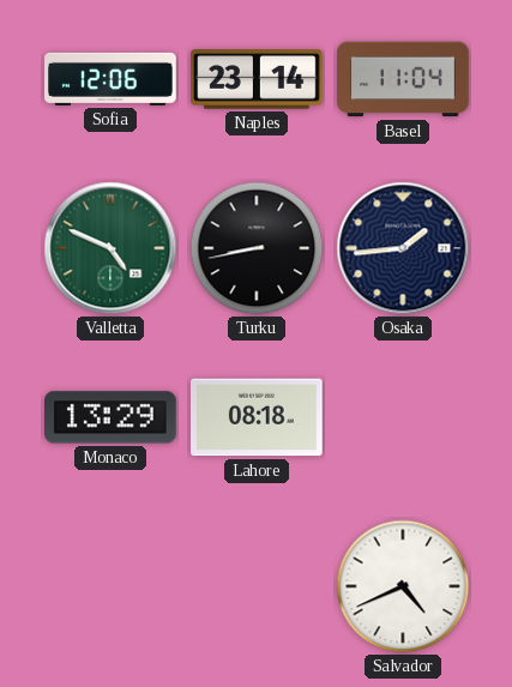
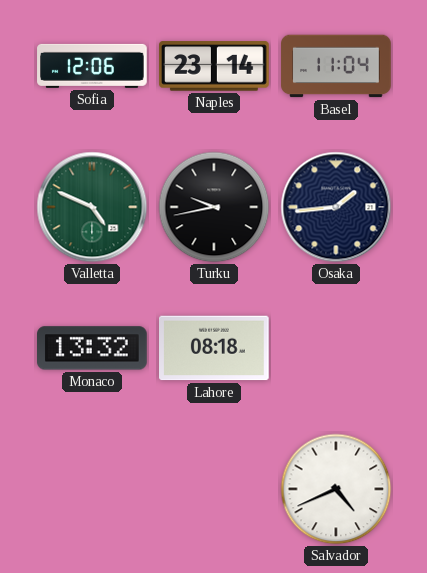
Turku: 8:43 -> 9:43 (214, 207)
Monaco: 13:29 -> 13:32 (93, 348)
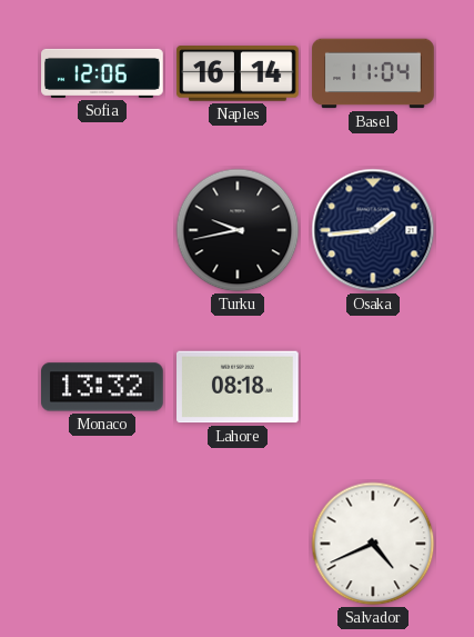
Naples: 23:14 -> 16:14 (238, 73)
Valletta: 4:49 -> none (92, 207)
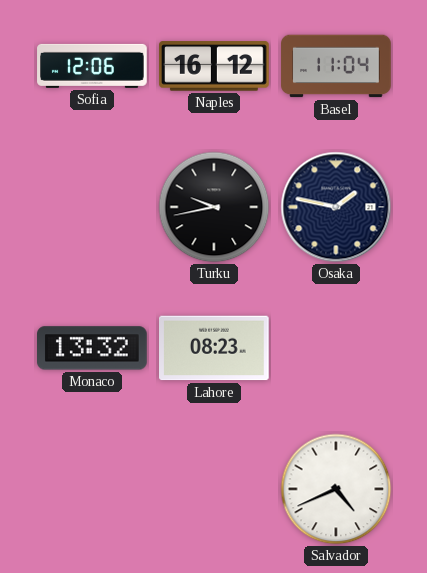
Naples: 16:14 -> 16:12 (214, 66)
Osaka: 1:44 -> 1:47 (336, 207)
Lahore: 08:18 -> 08:23 (215, 348)
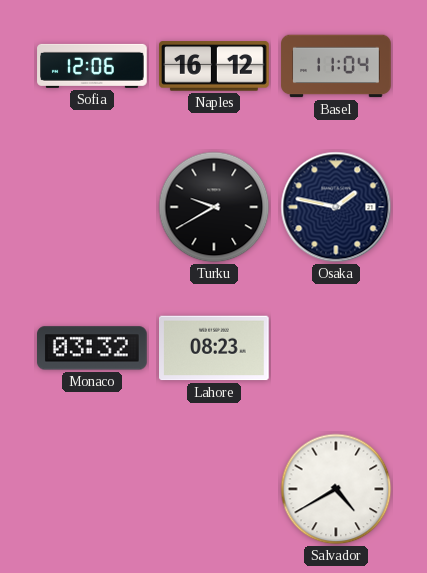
Turku: 9:43 -> 9:40 (214, 207)
Monaco: 13:32 -> 03:32 (93, 348)
Salvador: 4:41 -> 4:40 (336, 489)
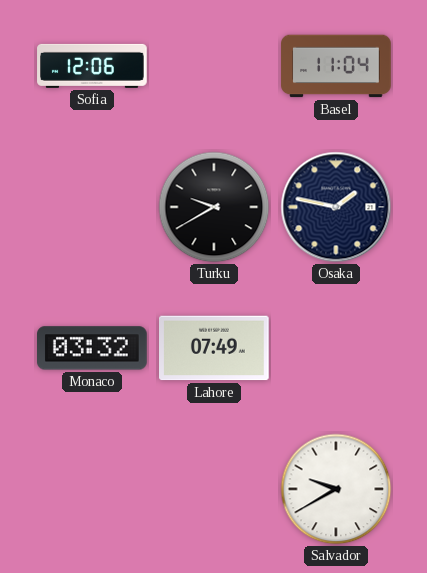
Naples: 16:12 -> none (214, 66)
Lahore: 08:23 -> 07:49 (215, 348)
Salvador: 4:40 -> 9:40 (336, 489)
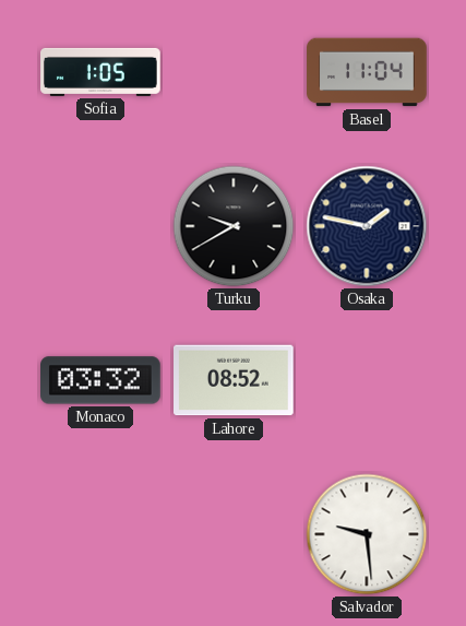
Sofia: 12:06 -> 1:05 (100, 72)
Lahore: 07:49 -> 08:52 (235, 380)
Salvador: 9:40 -> 9:29 (367, 534)
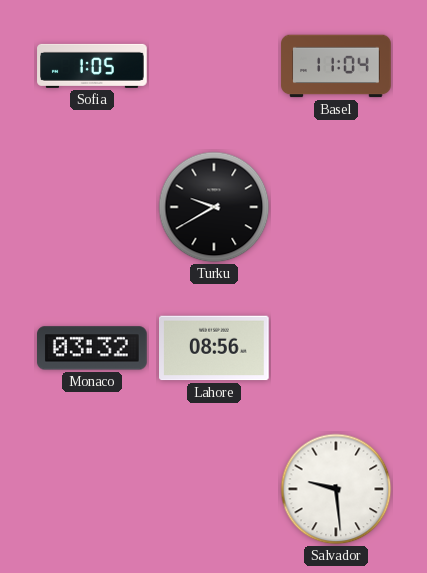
Osaka: 1:47 -> none (367, 226)
Lahore: 08:52 -> 08:56 (215, 348)
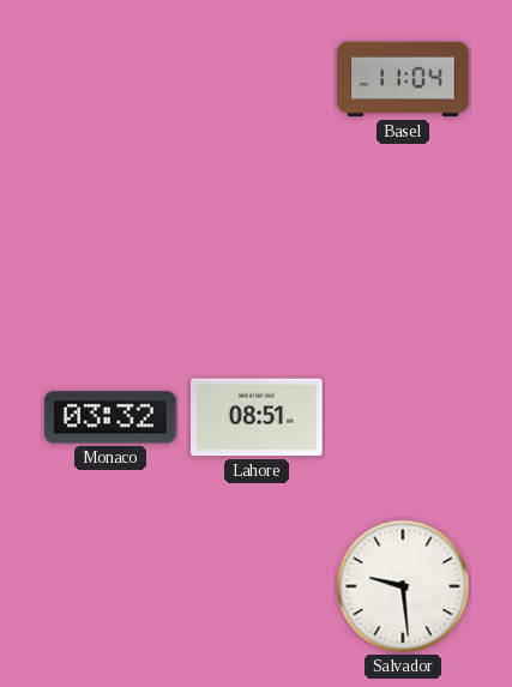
Sofia: 1:05 -> none (92, 66)
Turku: 9:40 -> none (214, 207)
Lahore: 08:56 -> 08:51 (258, 417)
